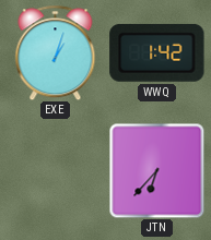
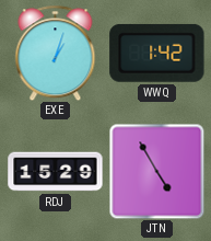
RDJ: none -> 15:29 (56, 172)
JTN: 6:37 -> 4:55 (156, 171)
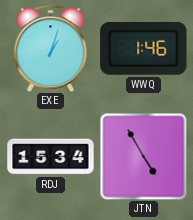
WWQ: 1:42 -> 1:46 (144, 48)
RDJ: 15:29 -> 15:34 (51, 157)
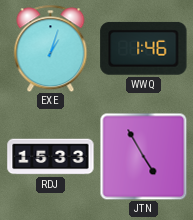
RDJ: 15:34 -> 15:33 (51, 157)
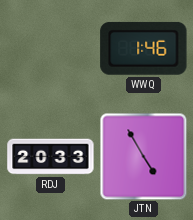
EXE: 1:03 -> none (51, 48)
RDJ: 15:33 -> 20:33 (51, 157)
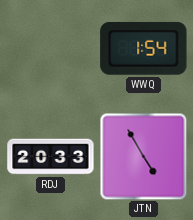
WWQ: 1:46 -> 1:54 (144, 48)
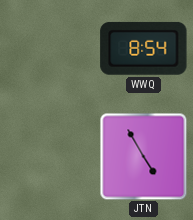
WWQ: 1:54 -> 8:54 (144, 48)
RDJ: 20:33 -> none (51, 157)
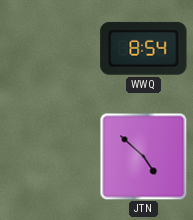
JTN: 4:55 -> 4:52 (143, 156)
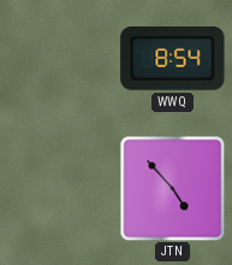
JTN: 4:52 -> 4:53 (172, 188)
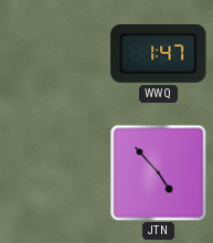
WWQ: 8:54 -> 1:47 (159, 53)
